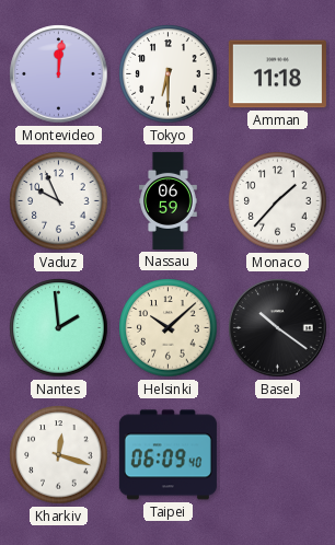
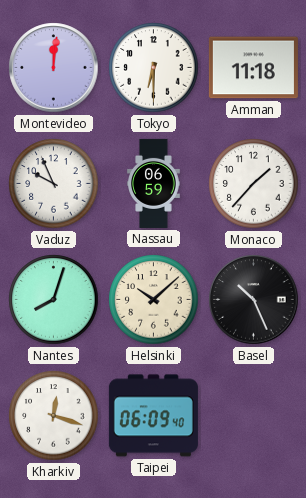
Nantes: 1:59 -> 8:03 (54, 300)
Basel: 10:21 -> 10:26 (254, 300)
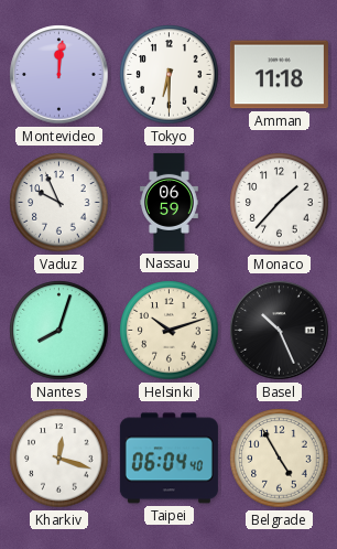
Helsinki: 10:08 -> 10:12 (170, 331)
Taipei: 06:09 -> 06:04 (168, 459)
Belgrade: none -> 4:55 (280, 459)
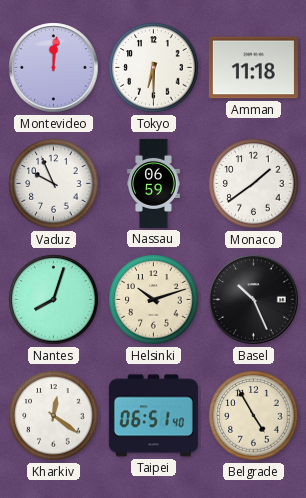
Monaco: 1:37 -> 1:39 (254, 184)
Kharkiv: 12:18 -> 12:21 (54, 416)
Taipei: 06:04 -> 06:51 (153, 416)
